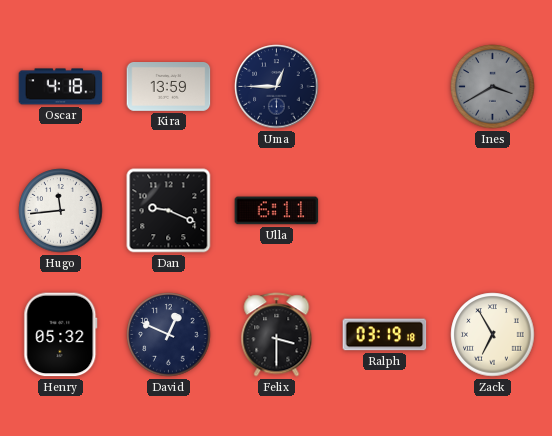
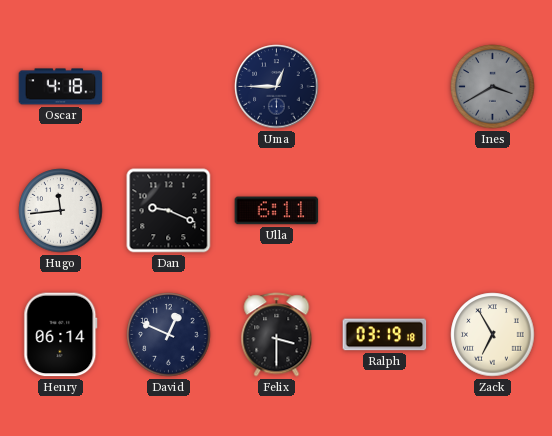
Kira: 13:59 -> none (169, 87)
Henry: 05:32 -> 06:14 (61, 335)
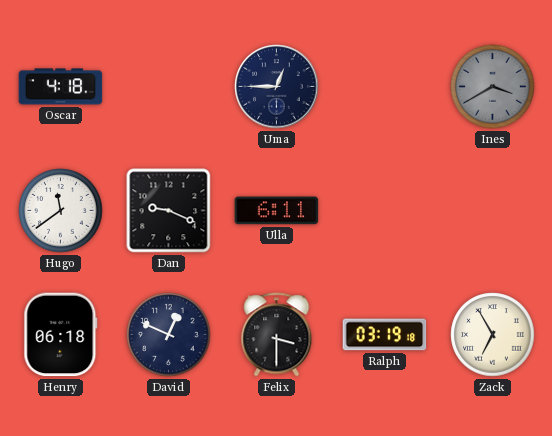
Hugo: 11:44 -> 11:39 (61, 211)
Henry: 06:14 -> 06:18 (61, 335)
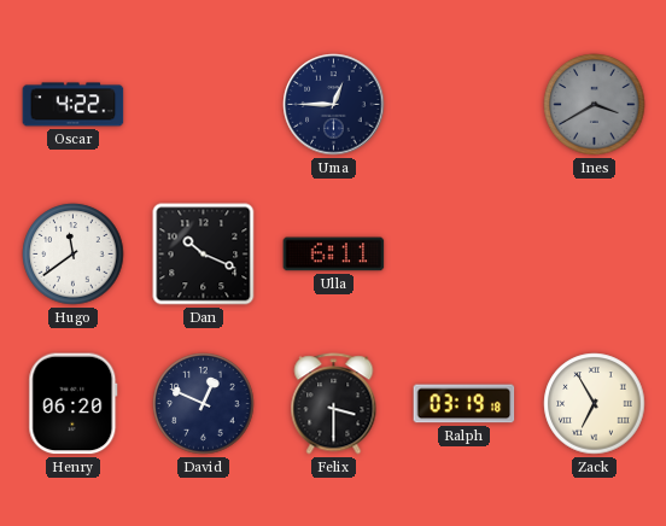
Oscar: 4:18 -> 4:22 (74, 105)
Dan: 9:19 -> 10:19 (204, 255)
Henry: 06:18 -> 06:20 (74, 404)
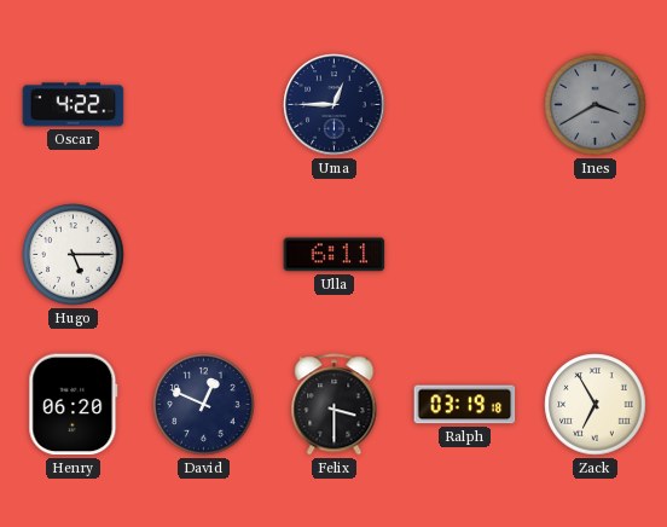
Hugo: 11:39 -> 5:15 (74, 255)
Dan: 10:19 -> none (204, 255)
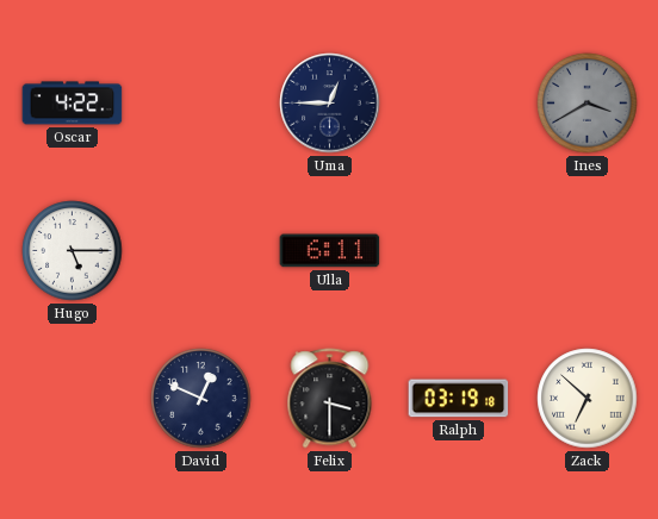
Henry: 06:20 -> none (74, 405)
Zack: 6:55 -> 6:52 (588, 399)
